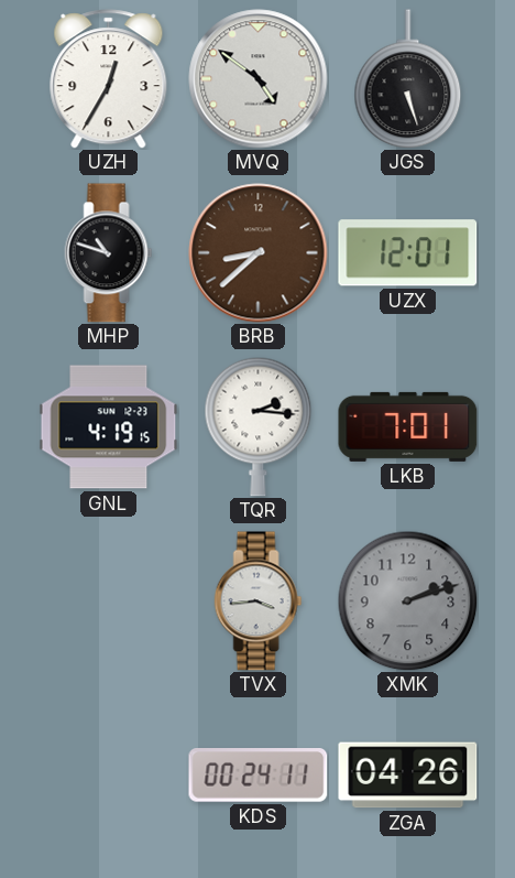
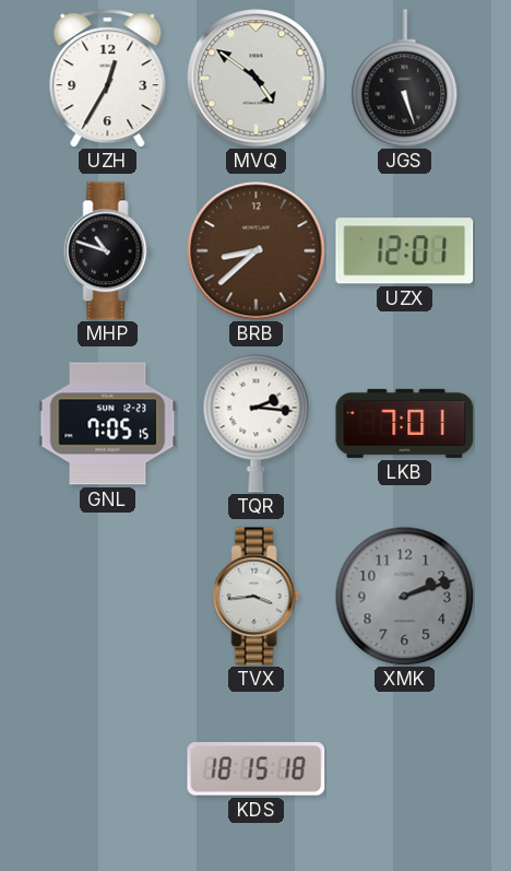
GNL: 4:19 -> 7:05 (108, 424)
KDS: 00:24 -> 18:15 (257, 769)
ZGA: 04:26 -> none (408, 776)
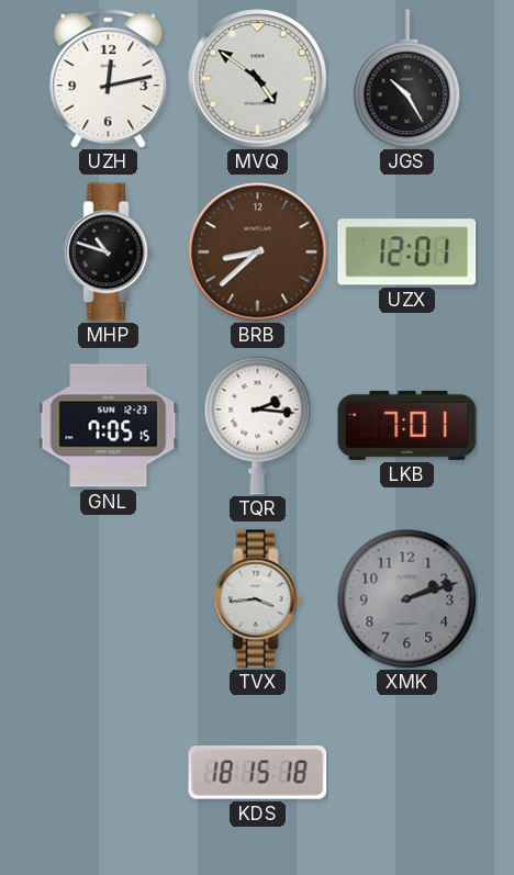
UZH: 12:35 -> 12:13 (109, 79)
JGS: 5:27 -> 10:25 (407, 79)
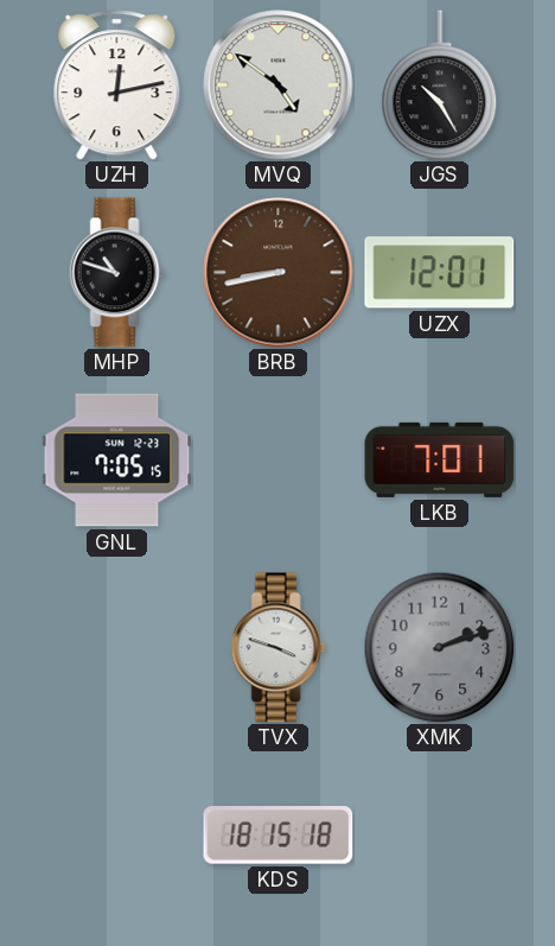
BRB: 8:38 -> 8:43 (279, 273)
TQR: 2:16 -> none (258, 425)
TVX: 3:44 -> 3:48 (279, 648)
